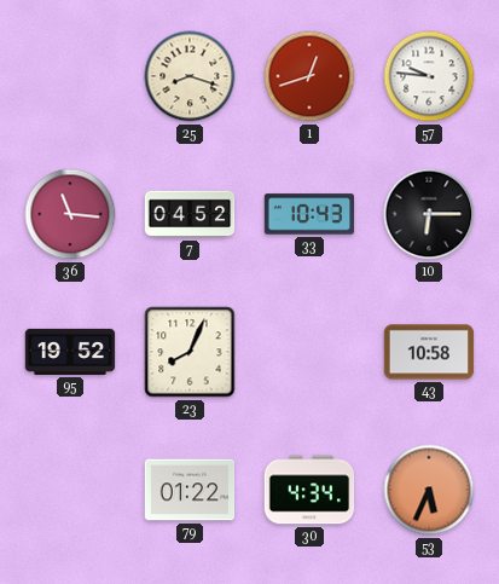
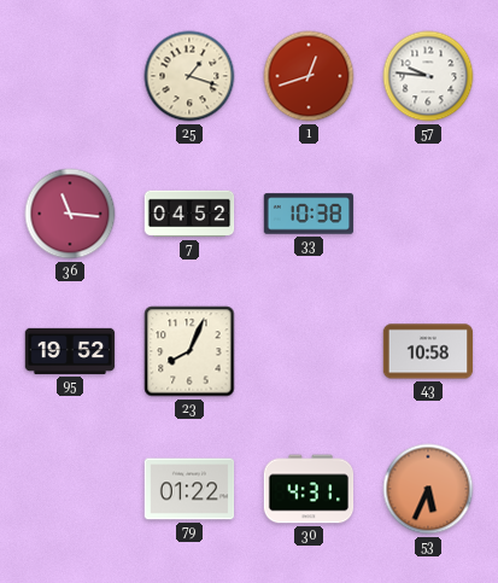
25: 8:18 -> 1:18 (189, 76)
33: 10:43 -> 10:38 (309, 214)
10: 6:15 -> none (429, 214)
30: 4:34 -> 4:31 (309, 489)
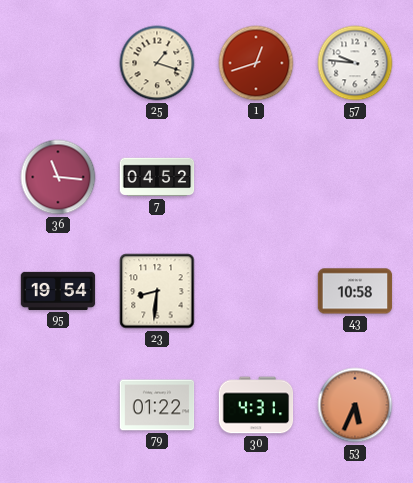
33: 10:38 -> none (309, 214)
95: 19:52 -> 19:54 (58, 291)
23: 8:04 -> 8:31 (157, 291)
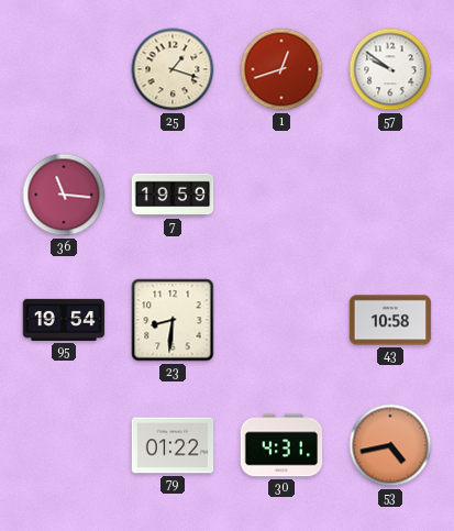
57: 9:46 -> 9:51 (390, 69)
7: 04:52 -> 19:59 (173, 195)
53: 5:34 -> 4:43 (390, 445)
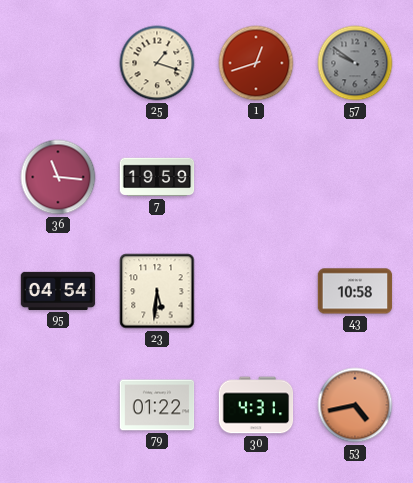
57 dial: white -> grey (355, 63)
95: 19:54 -> 04:54 (58, 291)
23: 8:31 -> 5:31 (157, 291)
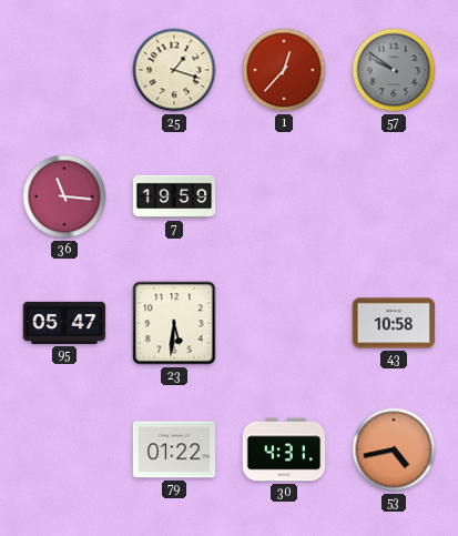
1: 12:42 -> 12:37 (284, 70)
95: 04:54 -> 05:47 (64, 323)
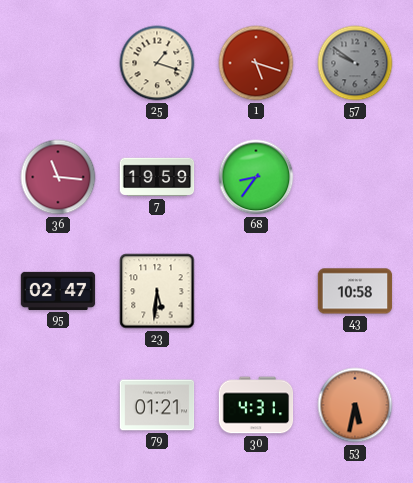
1: 12:37 -> 5:18 (256, 63)
68: none -> 8:36 (256, 177)
95: 05:47 -> 02:47 (58, 291)
79: 01:22 -> 01:21 (157, 405)
53: 4:43 -> 5:32 (355, 405)
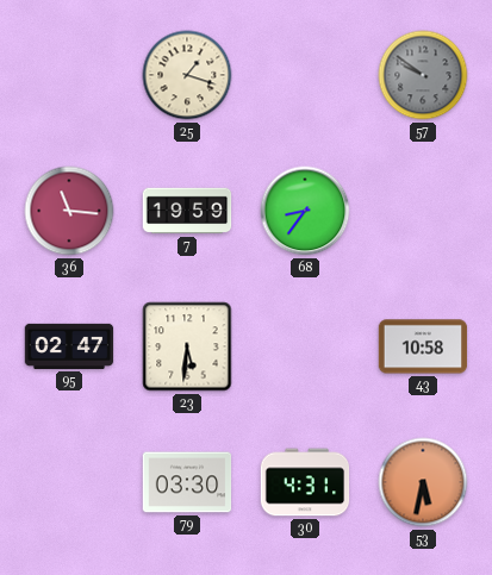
1: 5:18 -> none (256, 63)
79: 01:21 -> 03:30 (187, 482)
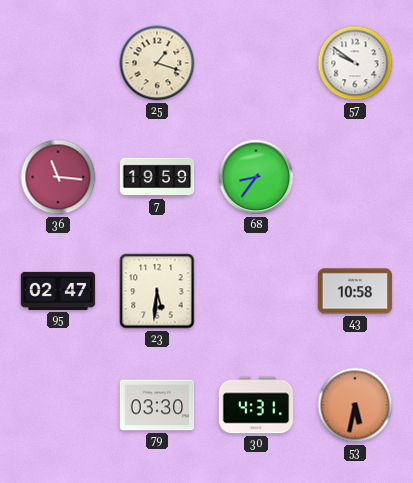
57 dial: grey -> white (355, 63)
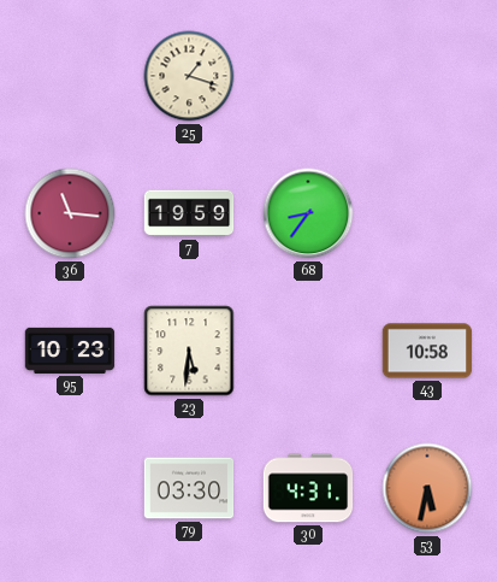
57: 9:51 -> none (355, 63)
95: 02:47 -> 10:23 (70, 351)
